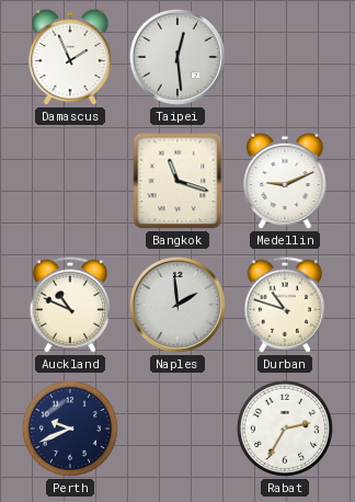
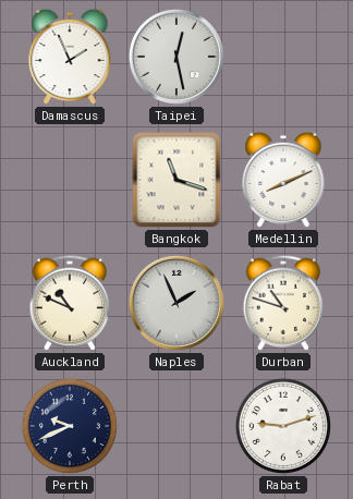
Taipei: 12:29 -> 12:28 (176, 57)
Medellin: 9:11 -> 8:11 (283, 180)
Naples: 1:59 -> 1:56 (176, 303)
Rabat: 2:35 -> 9:12 (283, 426)
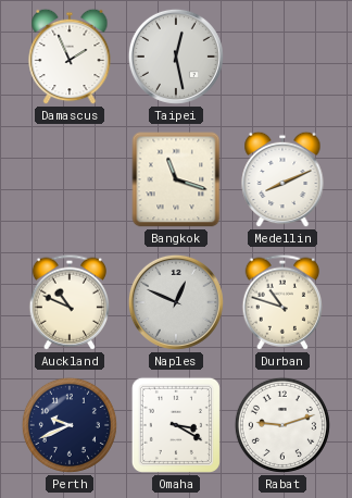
Naples: 1:56 -> 12:49 (176, 302)
Omaha: none -> 3:20 (176, 425)
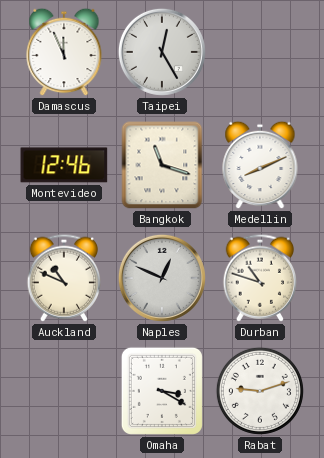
Damascus: 1:56 -> 11:56 (64, 52)
Taipei: 12:28 -> 12:25 (162, 52)
Montevideo: none -> 12:46 (64, 165)
Perth: 9:41 -> none (70, 425)
